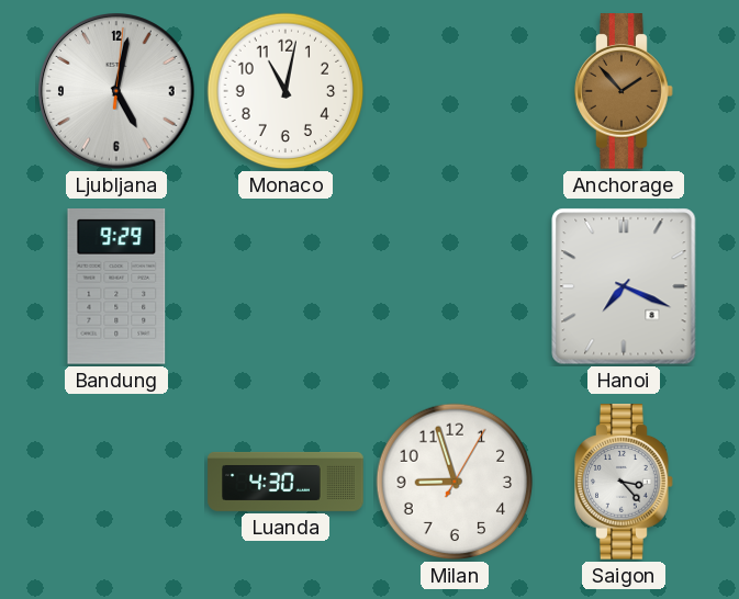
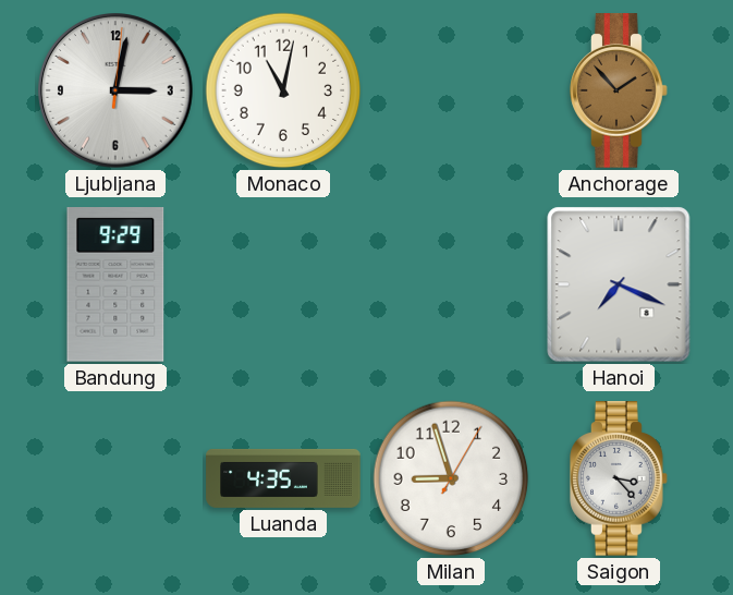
Ljubljana: 5:02 -> 3:02 (115, 90)
Luanda: 4:30 -> 4:35 (283, 478)
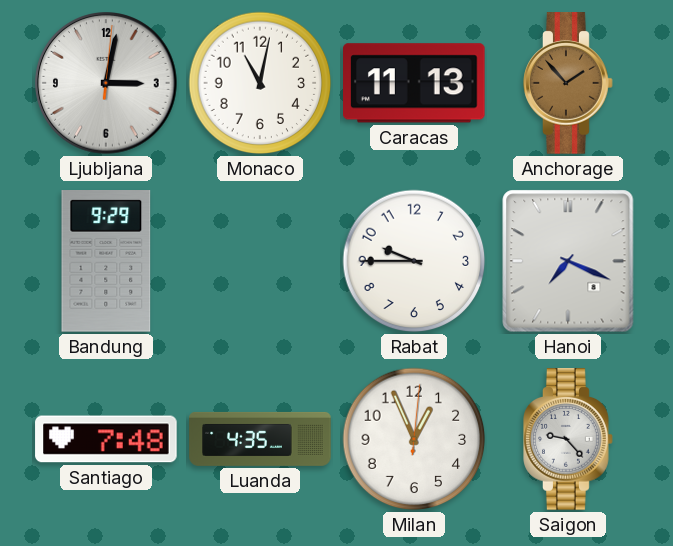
Caracas: none -> 11:13 (415, 83)
Rabat: none -> 9:45 (414, 261)
Santiago: none -> 7:48 (106, 439)
Milan: 8:57 -> 12:56 (414, 439)
Saigon: 3:23 -> 9:23 (568, 439)
